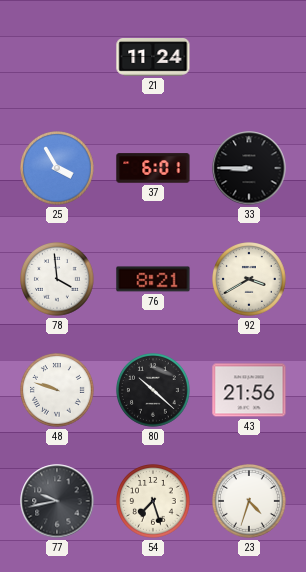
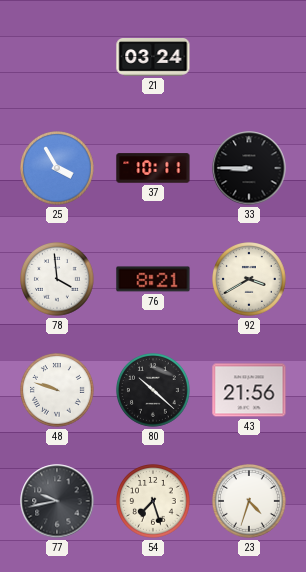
21: 11:24 -> 03:24 (153, 57)
37: 6:01 -> 10:11 (153, 168)
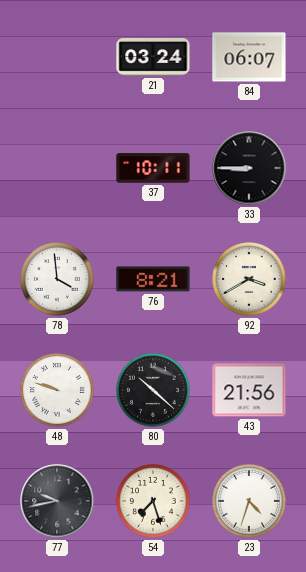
84: none -> 06:07 (249, 57)
25: 3:55 -> none (58, 169)
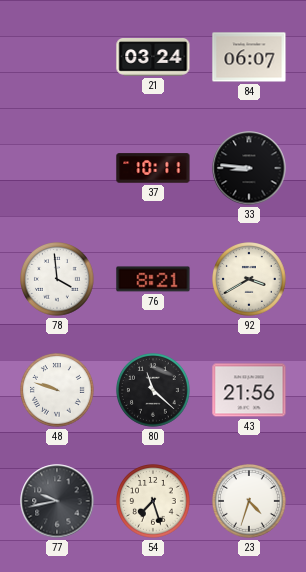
33: 8:45 -> 8:46 (249, 168)
80: 10:22 -> 11:22 (154, 391)
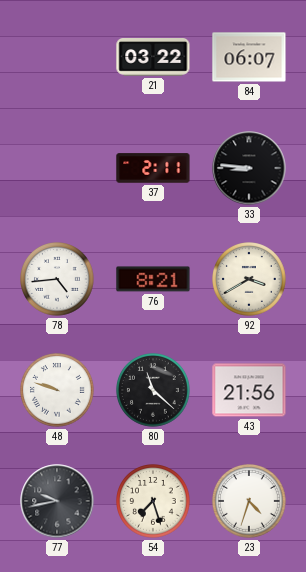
21: 03:24 -> 03:22 (153, 57)
37: 10:11 -> 2:11 (153, 168)
78: 3:59 -> 4:44 (58, 280)
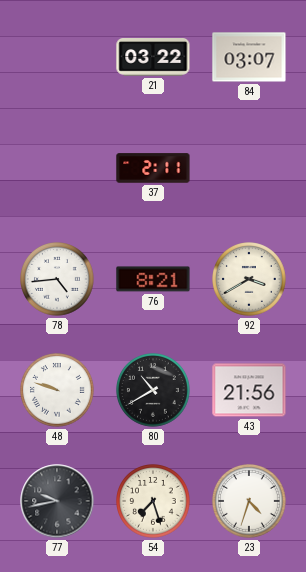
84: 06:07 -> 03:07 (249, 57)
33: 8:46 -> none (249, 168)
80: 11:22 -> 10:40 (154, 391)
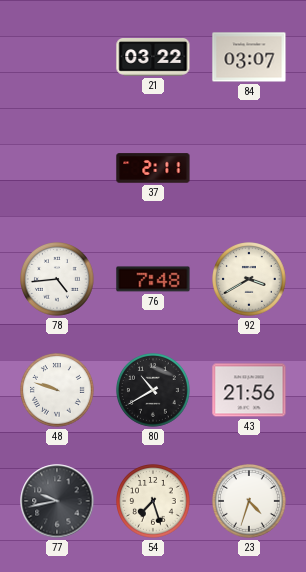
76: 8:21 -> 7:48 (153, 279)
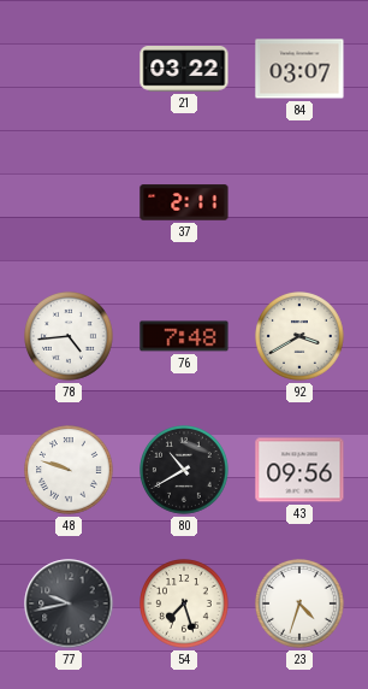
43: 21:56 -> 09:56 (299, 470)
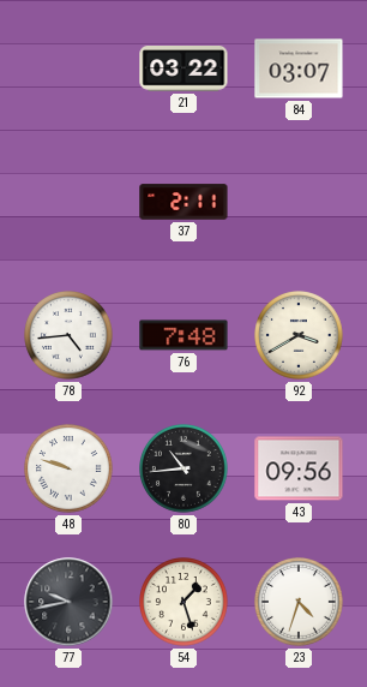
80: 10:40 -> 10:44 (185, 470)
54: 7:27 -> 1:27 (185, 603)
